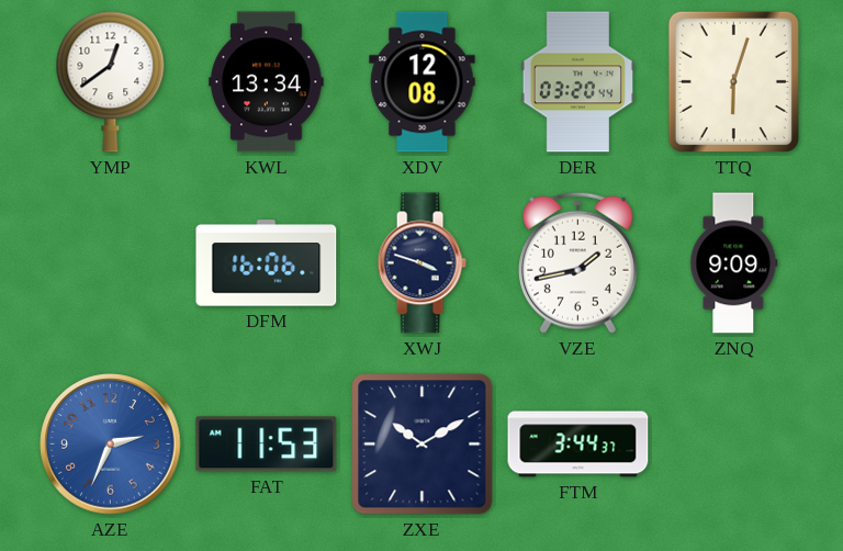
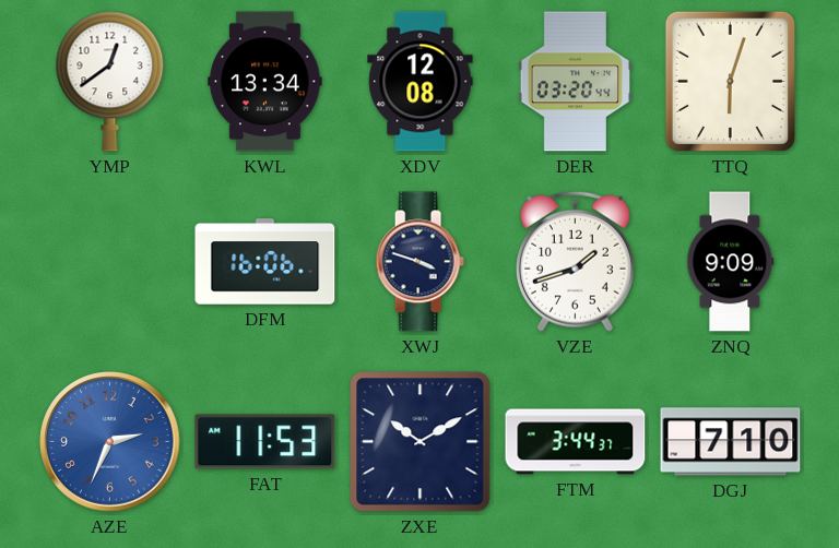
VZE: 1:43 -> 1:42 (575, 261)
DGJ: none -> 7:10 (731, 442)
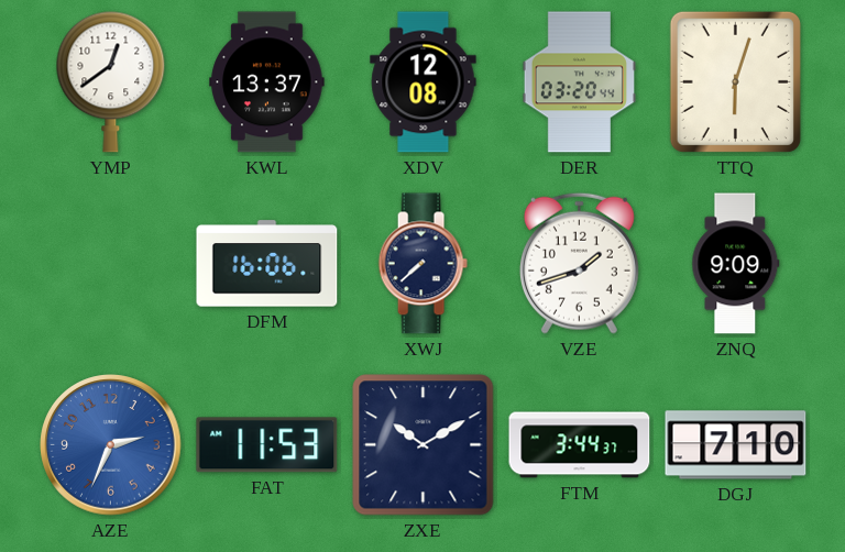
KWL: 13:34 -> 13:37 (267, 82)
XWJ: 3:48 -> 7:38 (422, 264)
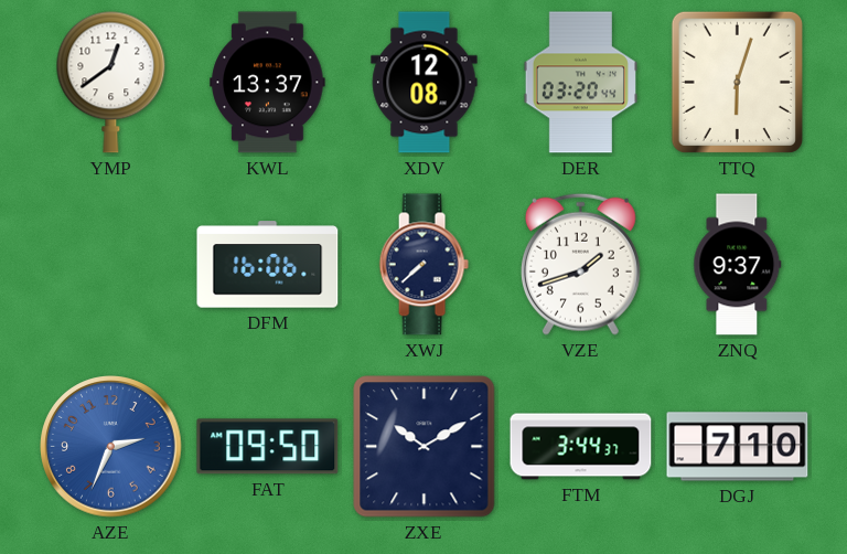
ZNQ: 9:09 -> 9:37 (738, 265)
FAT: 11:53 -> 09:50 (268, 447)
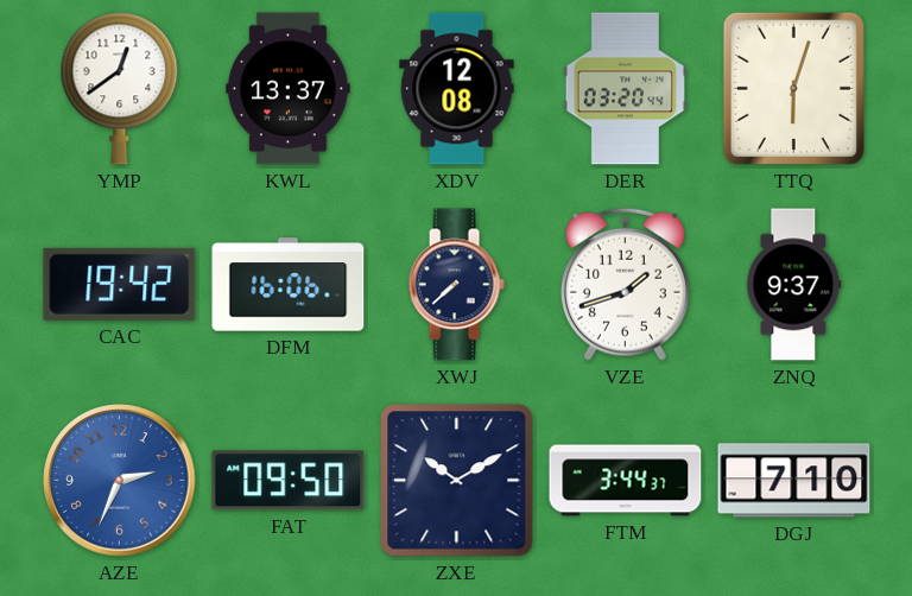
CAC: none -> 19:42 (120, 284)
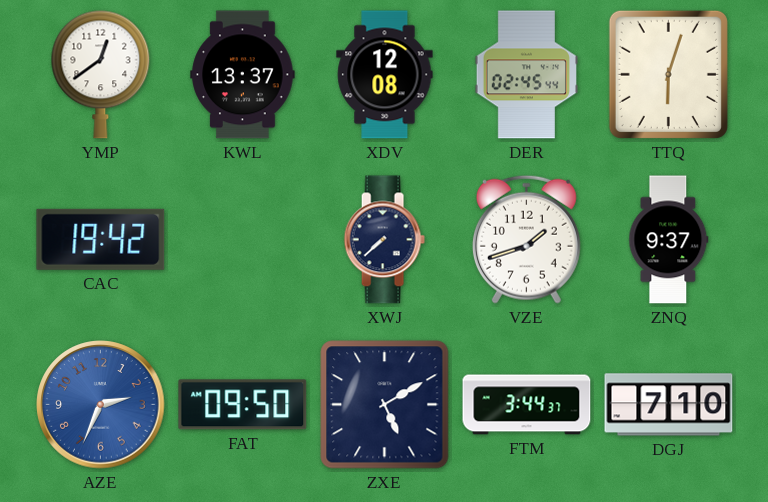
DER: 03:20 -> 02:45 (526, 75)
DFM: 16:06 -> none (289, 285)
ZXE: 10:10 -> 5:10 (385, 405)
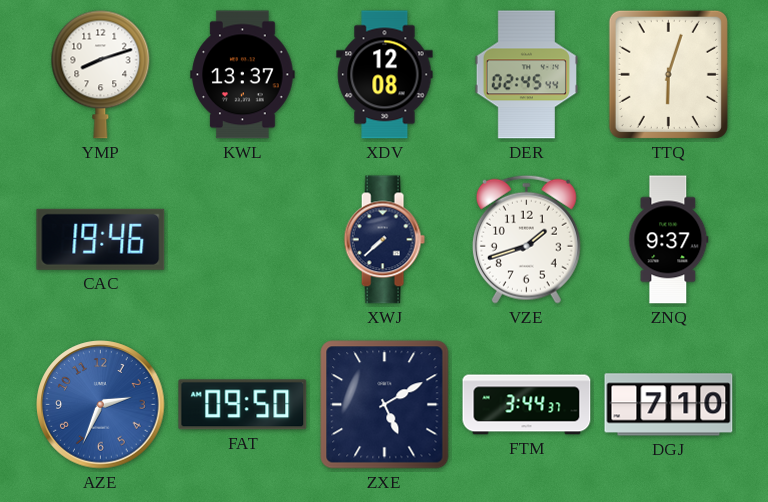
YMP: 12:39 -> 8:12 (101, 74)
CAC: 19:42 -> 19:46 (101, 239)
